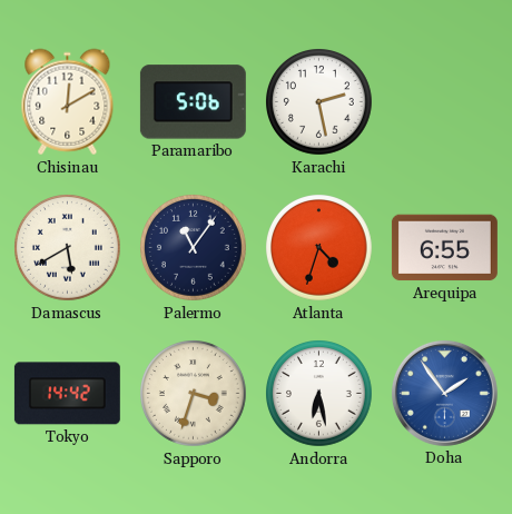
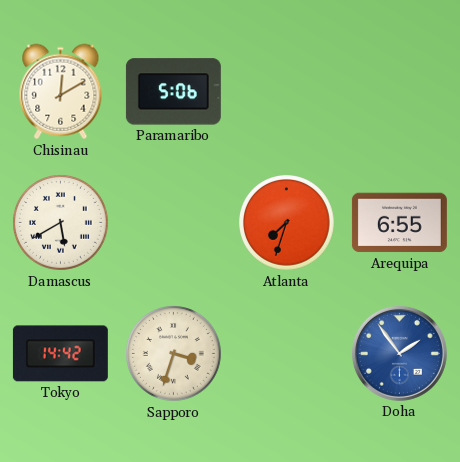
Karachi: 2:28 -> none (319, 102)
Palermo: 11:06 -> none (194, 248)
Atlanta: 4:33 -> 7:33 (287, 223)
Andorra: 6:28 -> none (319, 394)
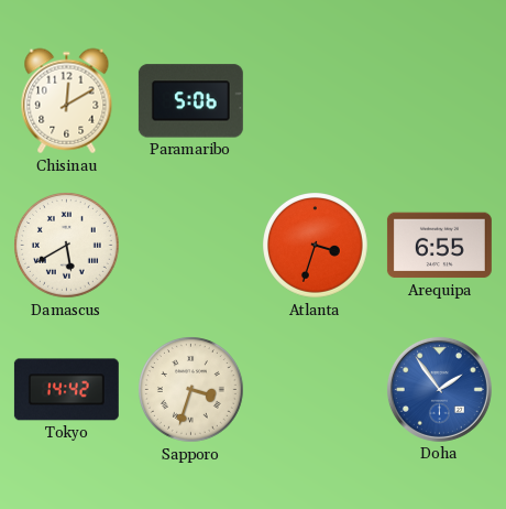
Atlanta: 7:33 -> 3:33 (316, 246)
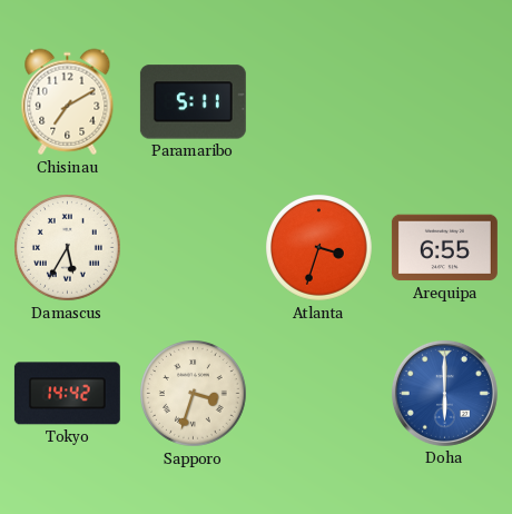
Chisinau: 12:10 -> 7:10 (68, 102)
Paramaribo: 5:06 -> 5:11 (193, 102)
Damascus: 5:40 -> 5:35 (68, 248)
Doha: 1:54 -> 6:00 (444, 393)
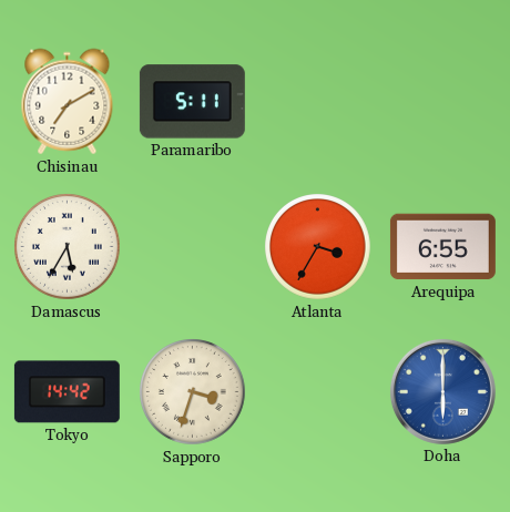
Atlanta: 3:33 -> 3:35 (318, 247)
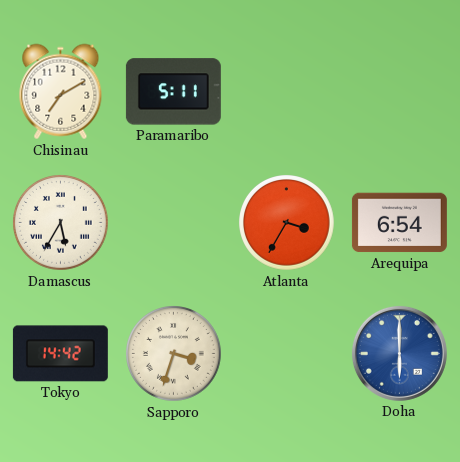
Arequipa: 6:55 -> 6:54 (399, 223)
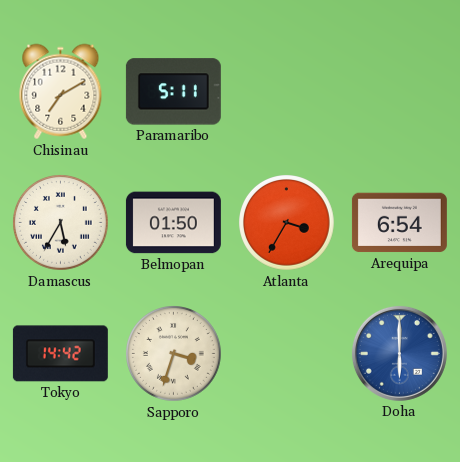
Belmopan: none -> 01:50 (173, 223)
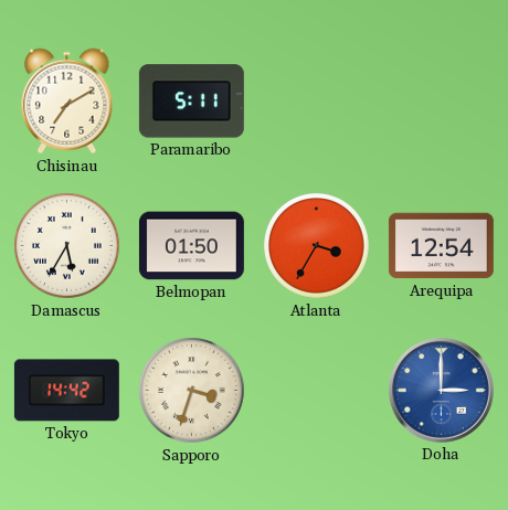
Arequipa: 6:54 -> 12:54 (441, 246)
Doha: 6:00 -> 3:00 (441, 390)
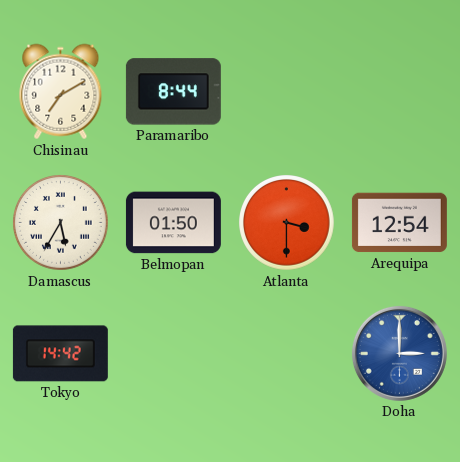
Paramaribo: 5:11 -> 8:44 (173, 92)
Atlanta: 3:35 -> 3:30 (287, 223)
Sapporo: 3:33 -> none (192, 391)
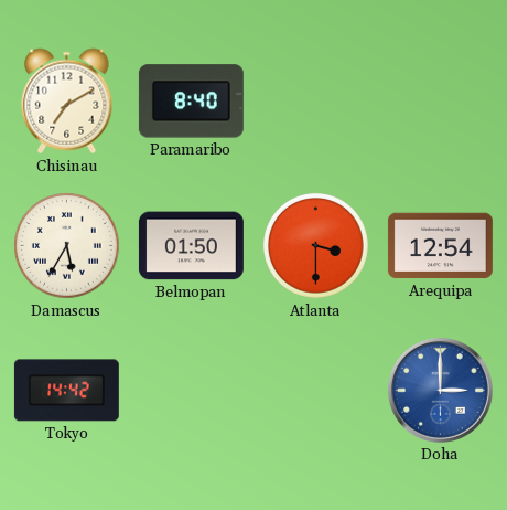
Paramaribo: 8:44 -> 8:40 (191, 102)
